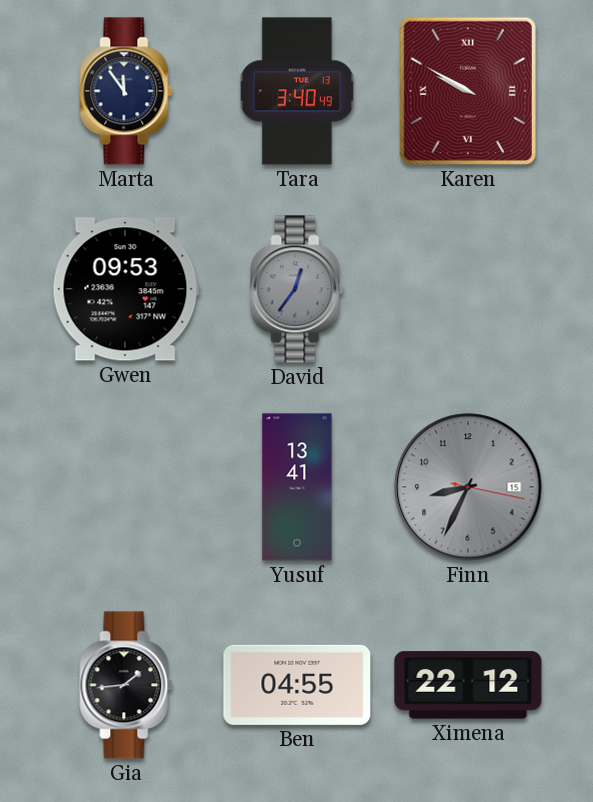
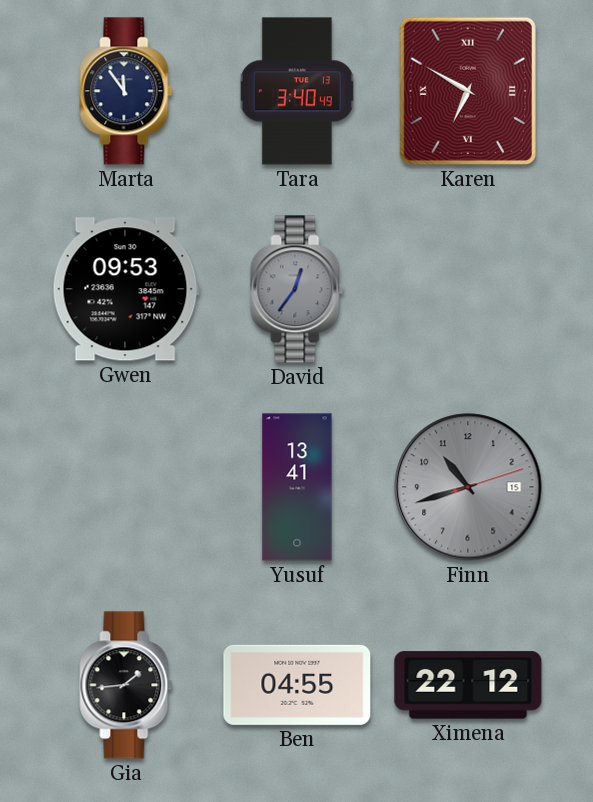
Karen: 9:50 -> 6:50 (468, 91)
Finn: 8:34 -> 10:42 (468, 487)
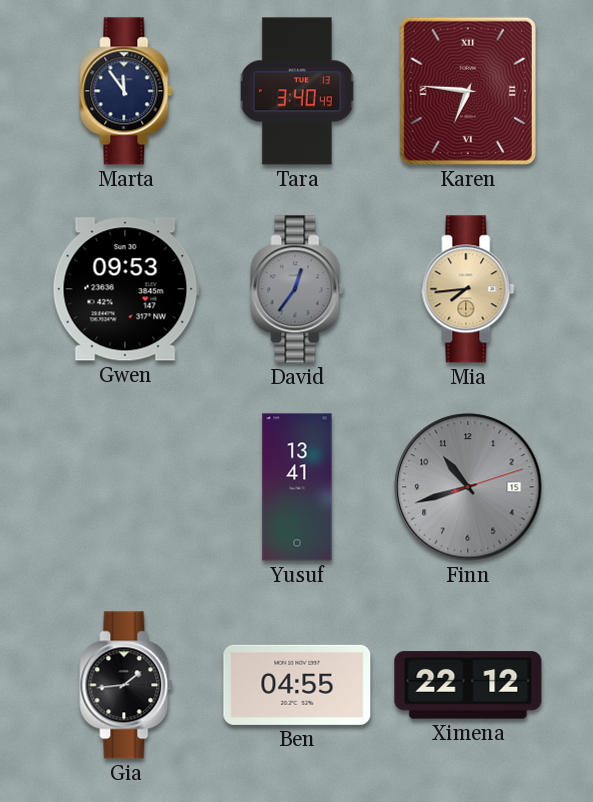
Karen: 6:50 -> 6:46 (468, 91)
Mia: none -> 7:44 (468, 289)
